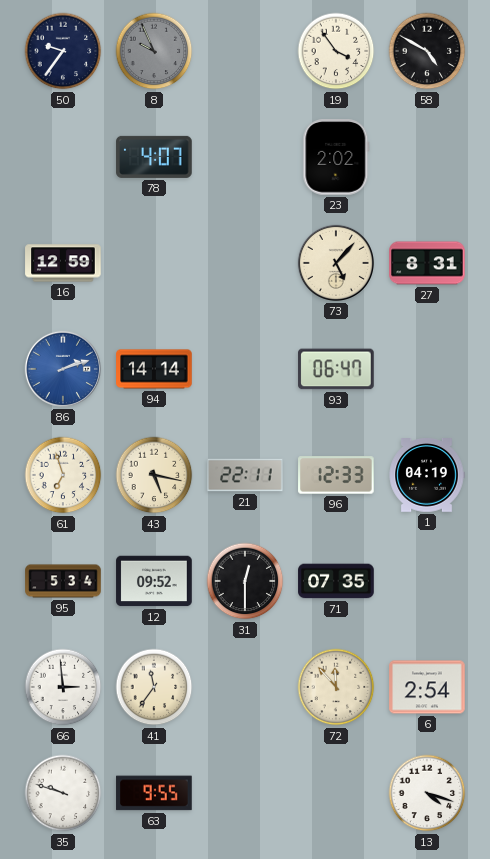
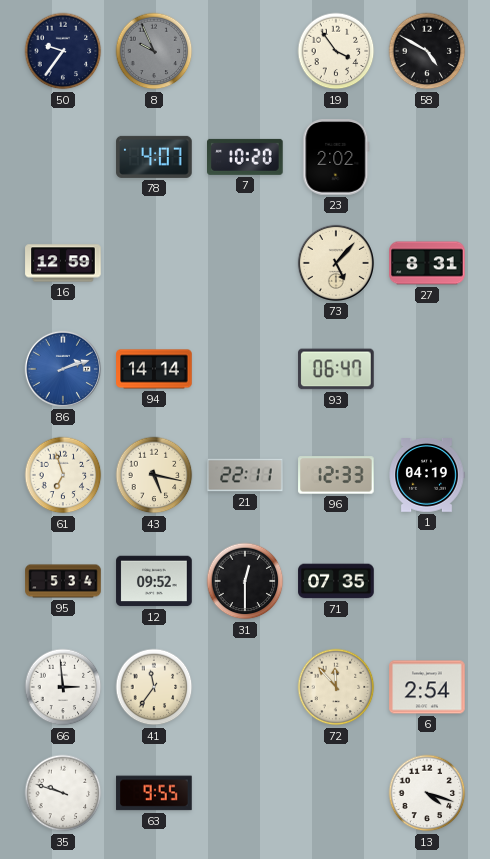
7: none -> 10:20 (246, 157)
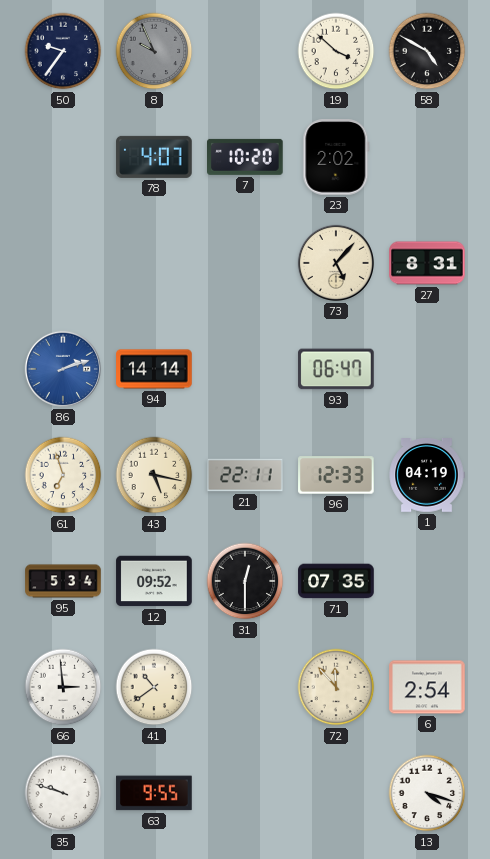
19: 3:54 -> 3:52 (336, 51)
16: 12:59 -> none (63, 263)
41: 11:36 -> 10:39 (154, 687)
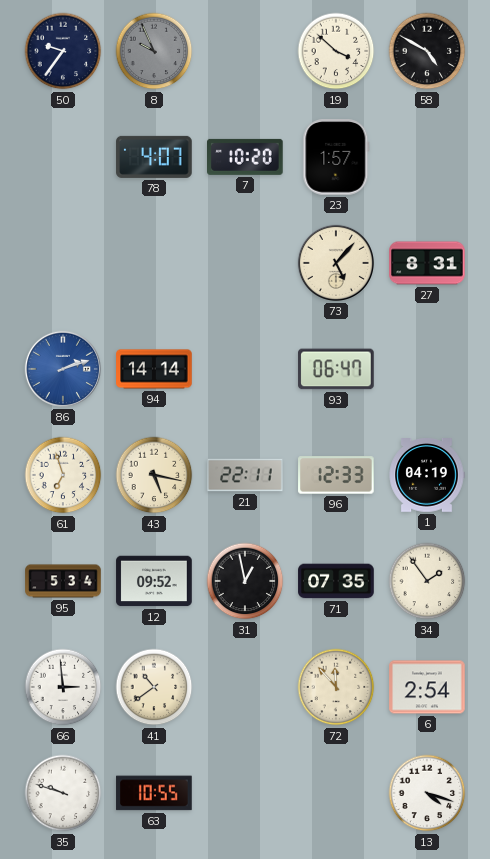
23: 2:02 -> 1:57 (336, 157)
31: 12:30 -> 12:58 (245, 581)
34: none -> 1:54 (427, 581)
63: 9:55 -> 10:55 (154, 793)
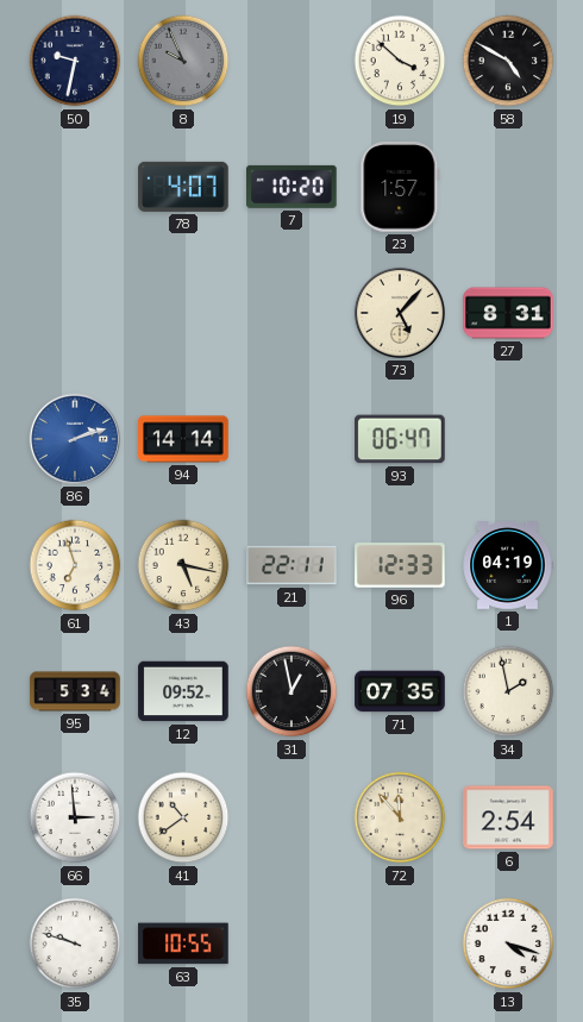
50: 9:36 -> 9:32 (75, 61)
34: 1:54 -> 1:58 (508, 691)
